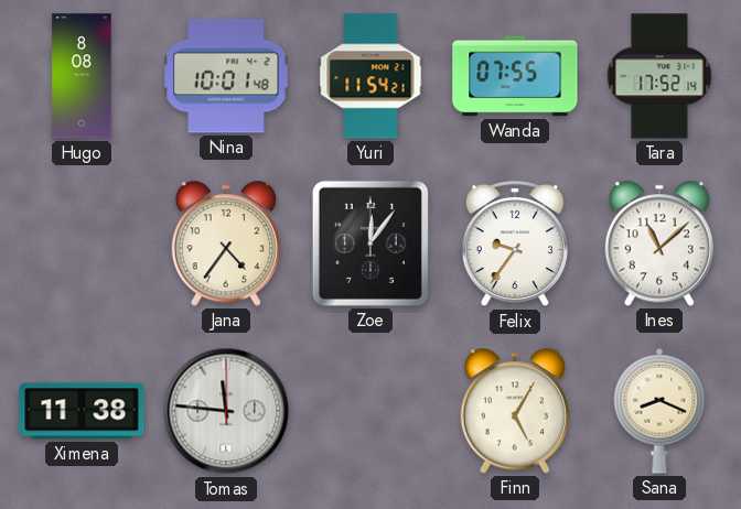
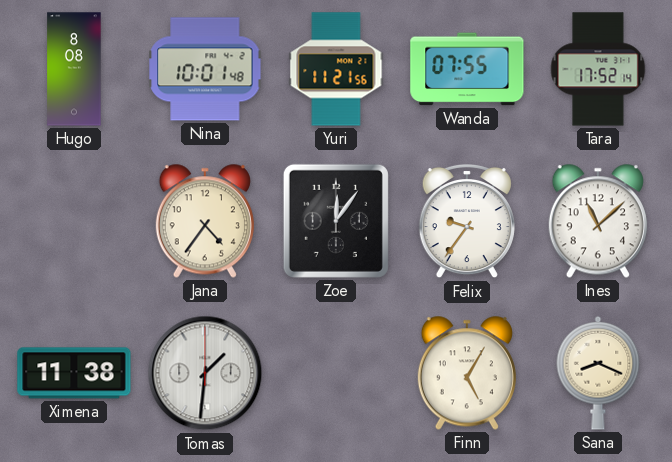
Yuri: 11:54 -> 11:21 (336, 69)
Tomas: 11:46 -> 1:31 (205, 373)
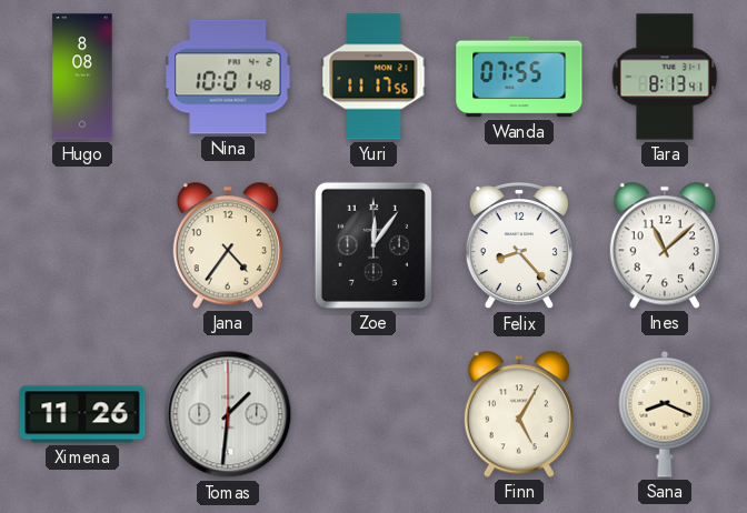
Yuri: 11:21 -> 11:17 (373, 77)
Tara: 17:52 -> 8:13 (665, 77)
Felix: 9:36 -> 8:23 (519, 245)
Ximena: 11:38 -> 11:26 (82, 414)
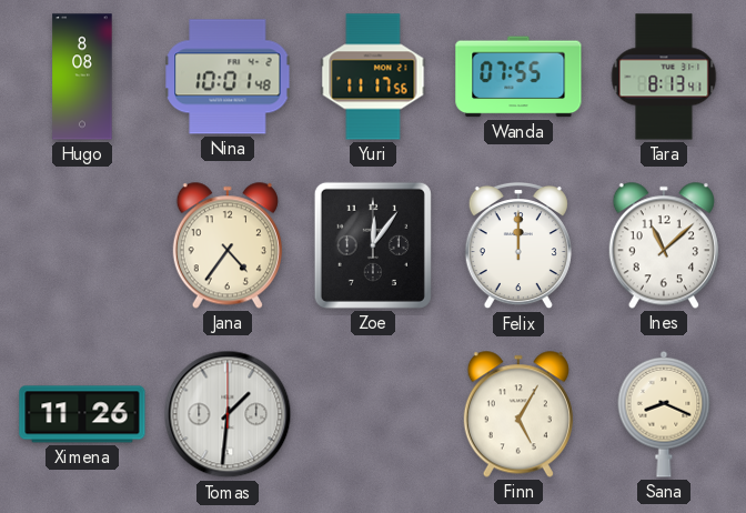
Felix: 8:23 -> 12:00 (518, 245)
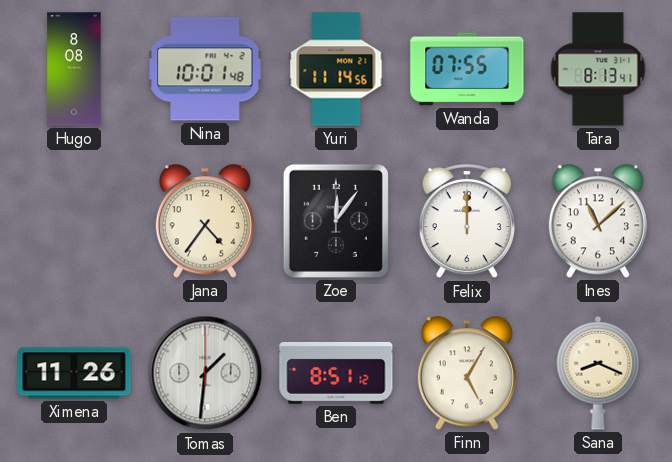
Yuri: 11:17 -> 11:14 (336, 69)
Ben: none -> 8:51 (336, 373)
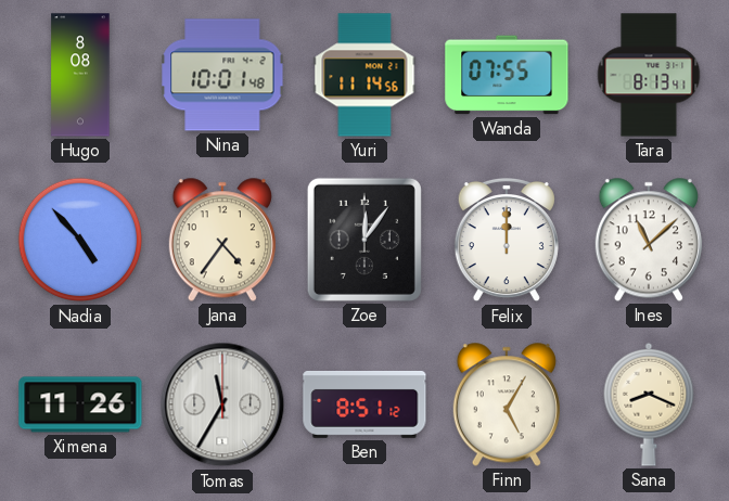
Nadia: none -> 4:53 (80, 240)
Tomas: 1:31 -> 11:35 (222, 404)
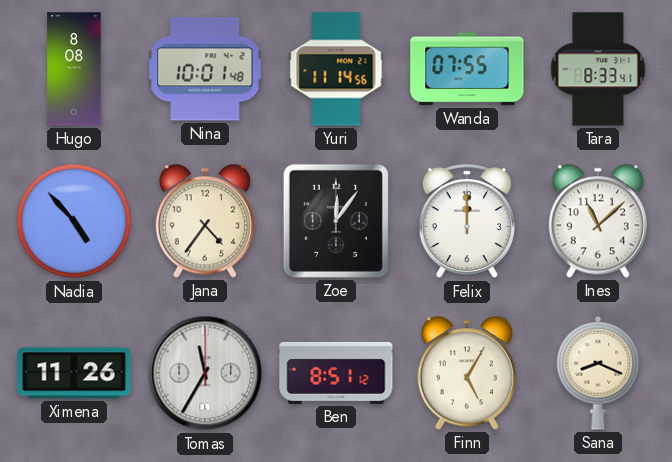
Tara: 8:13 -> 8:33 (598, 69)
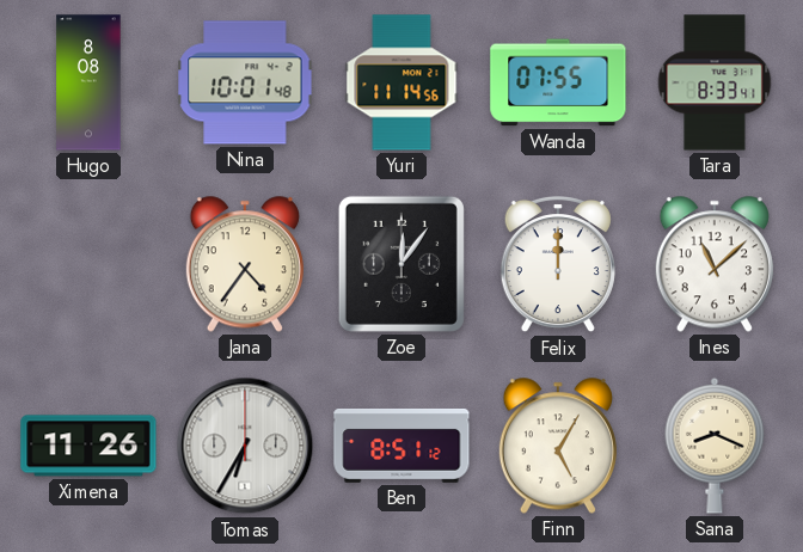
Nadia: 4:53 -> none (74, 221)
Tomas: 11:35 -> 6:35 (245, 446)
